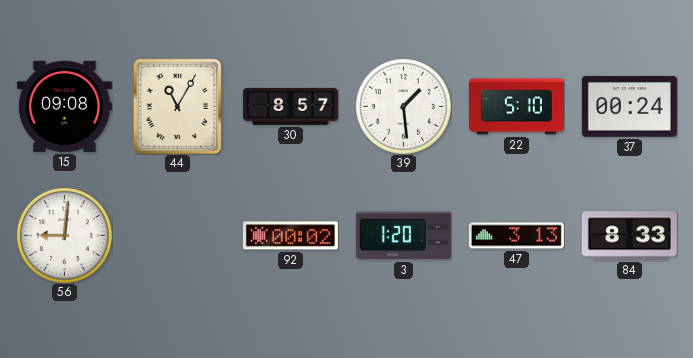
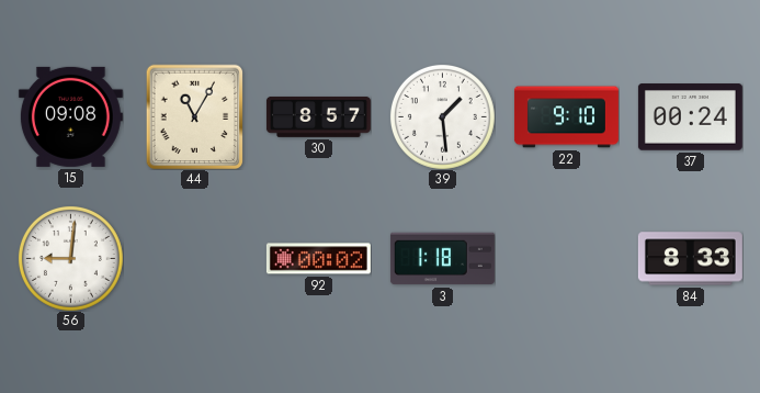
22: 5:10 -> 9:10 (566, 117)
3: 1:20 -> 1:18 (442, 259)
47: 3:13 -> none (516, 236)
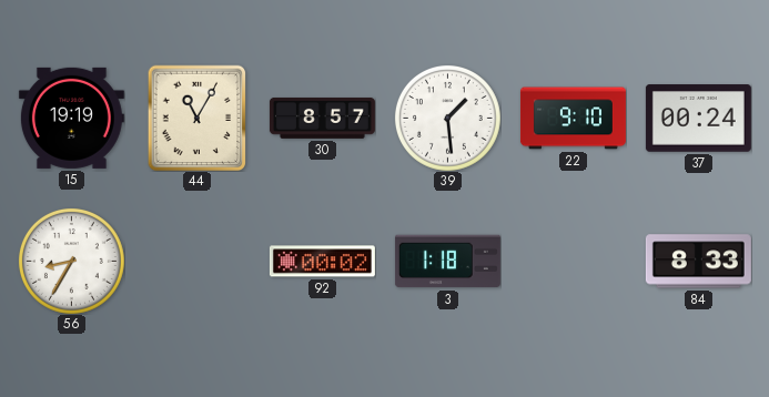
15: 09:08 -> 19:19 (71, 118)
56: 9:01 -> 8:35 (71, 261)
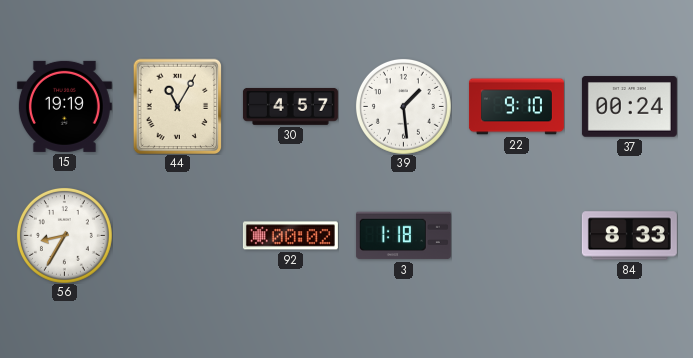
30: 8:57 -> 4:57 (290, 106)
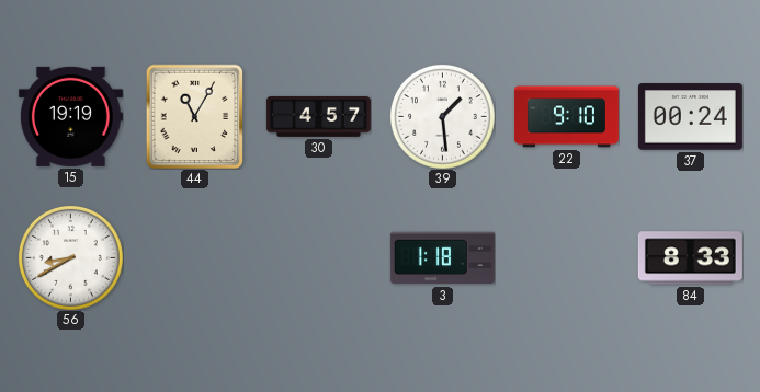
56: 8:35 -> 8:40 (70, 257)
92: 00:02 -> none (290, 236)
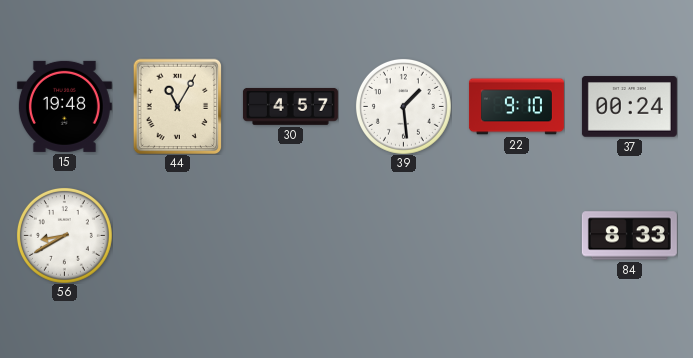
15: 19:19 -> 19:48 (64, 106)
3: 1:18 -> none (442, 258)
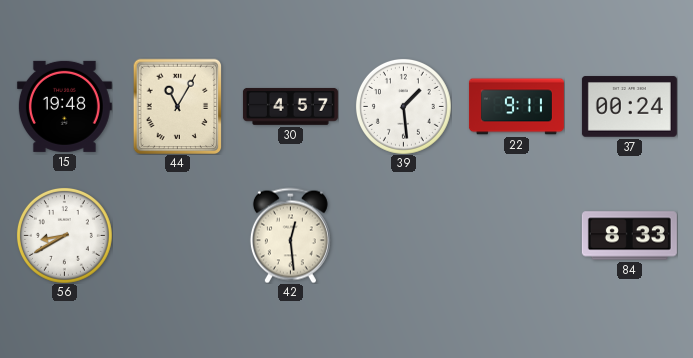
22: 9:10 -> 9:11 (516, 107)
42: none -> 12:29 (290, 235)
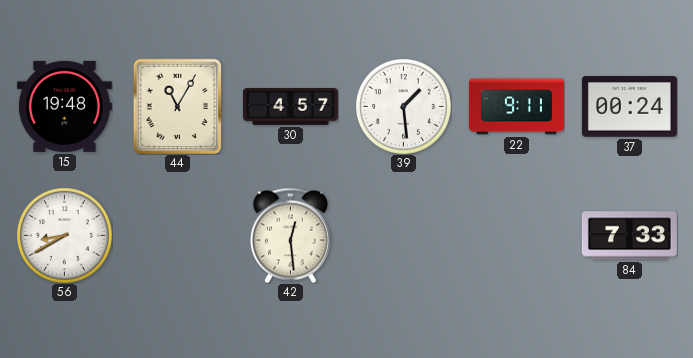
84: 8:33 -> 7:33 (629, 236)
